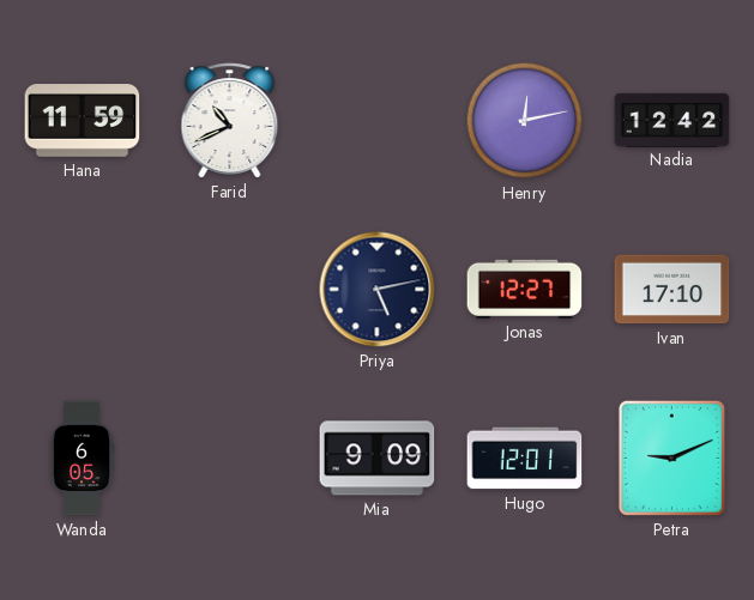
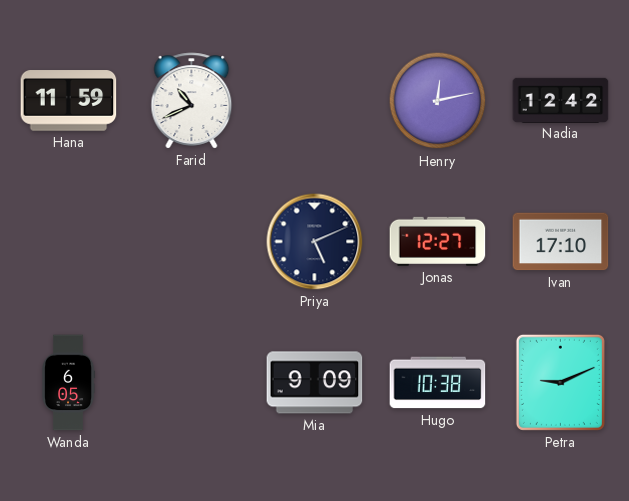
Priya: 5:13 -> 5:11 (315, 242)
Hugo: 12:01 -> 10:38 (438, 383)
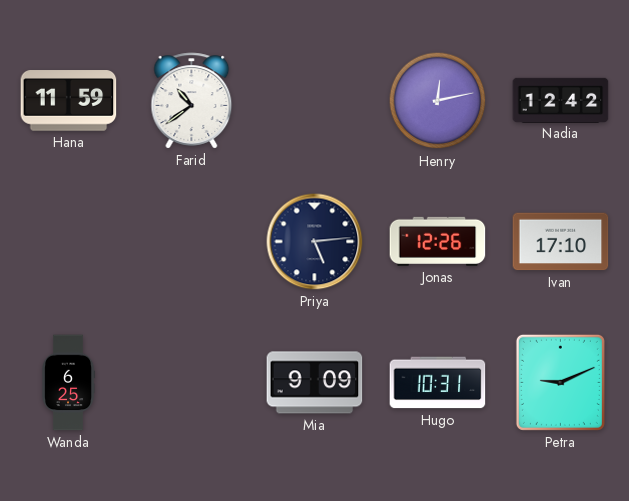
Farid: 10:41 -> 10:39 (192, 101)
Priya: 5:11 -> 5:14 (315, 242)
Jonas: 12:27 -> 12:26 (438, 241)
Wanda: 6:05 -> 6:25 (69, 383)
Hugo: 10:38 -> 10:31 (438, 383)
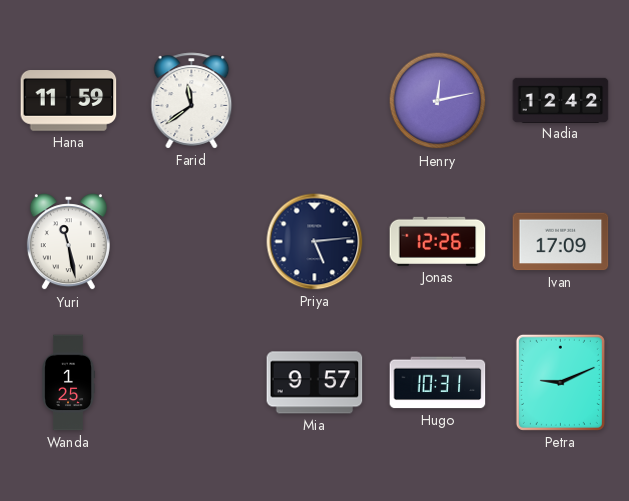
Farid: 10:39 -> 11:39 (192, 101)
Yuri: none -> 11:28 (68, 242)
Ivan: 17:10 -> 17:09 (561, 242)
Wanda: 6:25 -> 1:25 (69, 383)
Mia: 9:09 -> 9:57 (315, 383)
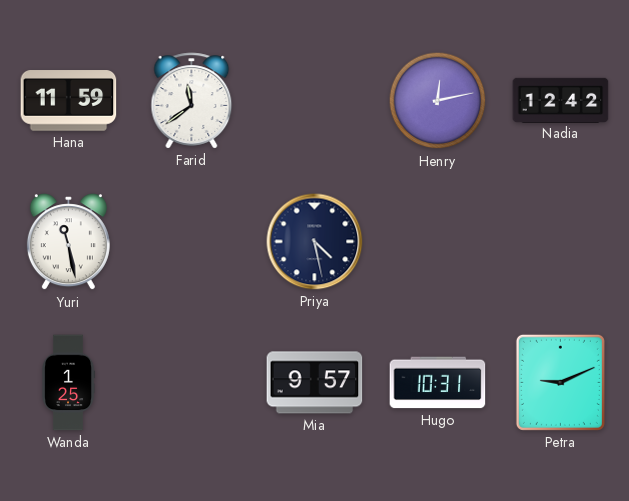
Priya: 5:14 -> 4:28 (315, 242)
Jonas: 12:26 -> none (438, 241)
Ivan: 17:09 -> none (561, 242)
